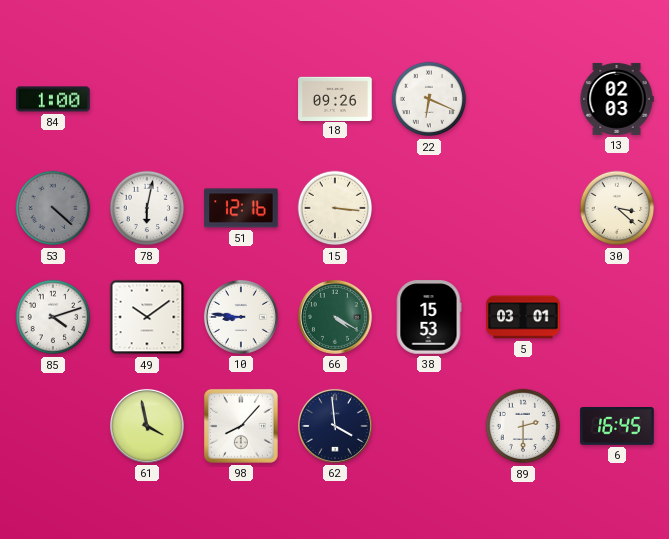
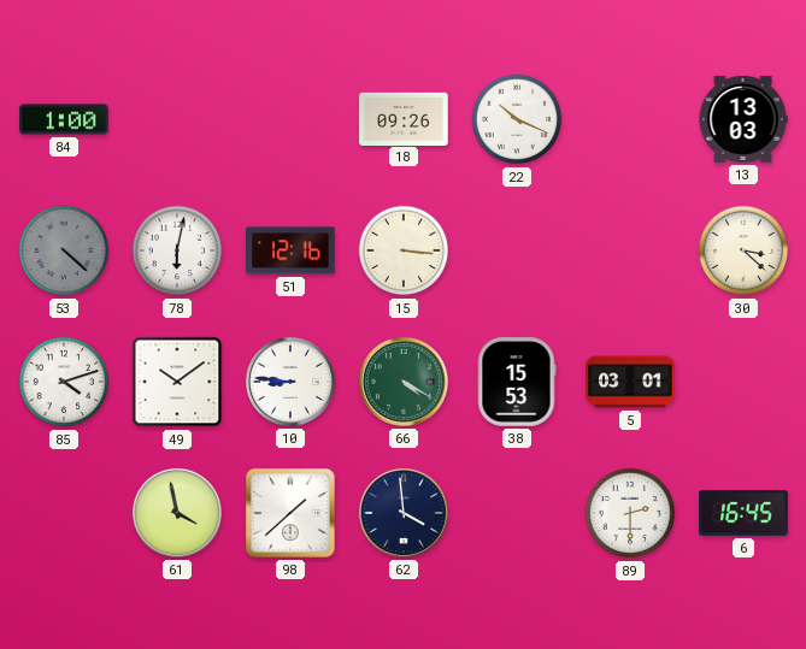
22: 6:19 -> 10:19 (517, 119)
13: 02:03 -> 13:03 (743, 119)
98: 8:07 -> 1:38 (290, 513)
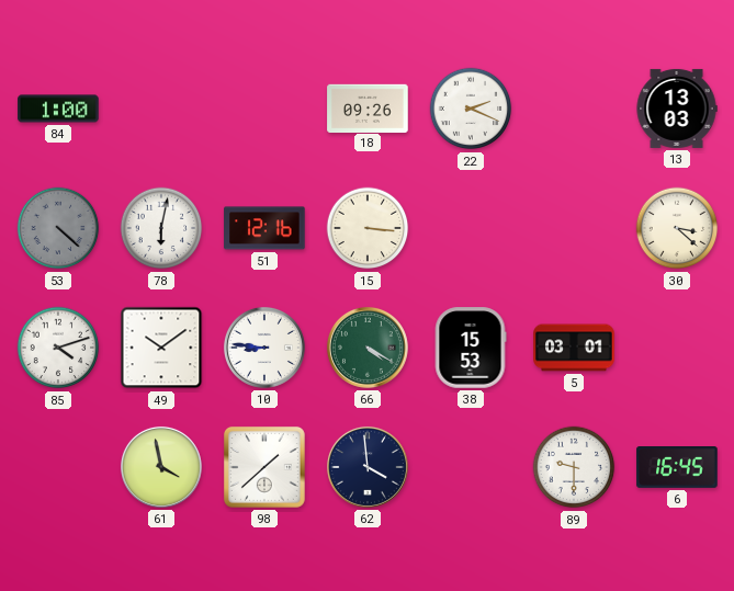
22: 10:19 -> 2:19 (471, 109)
89: 2:30 -> 9:30 (574, 467)
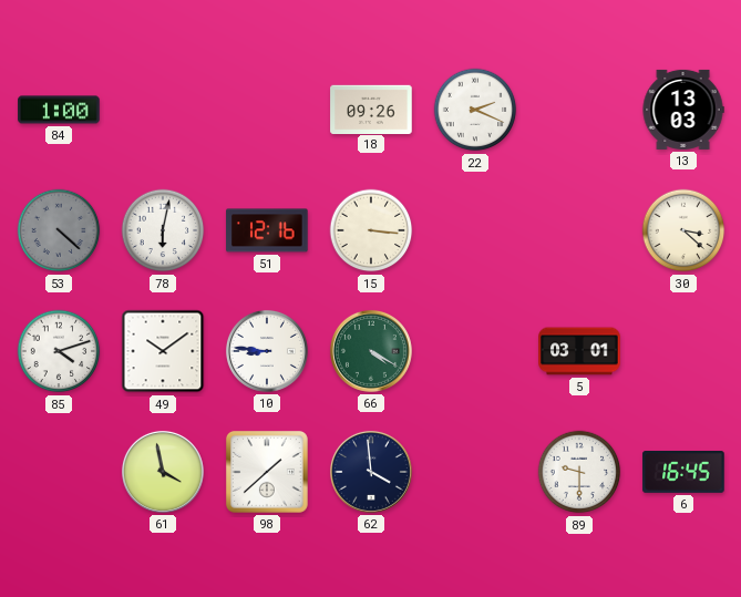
38: 15:53 -> none (471, 348)
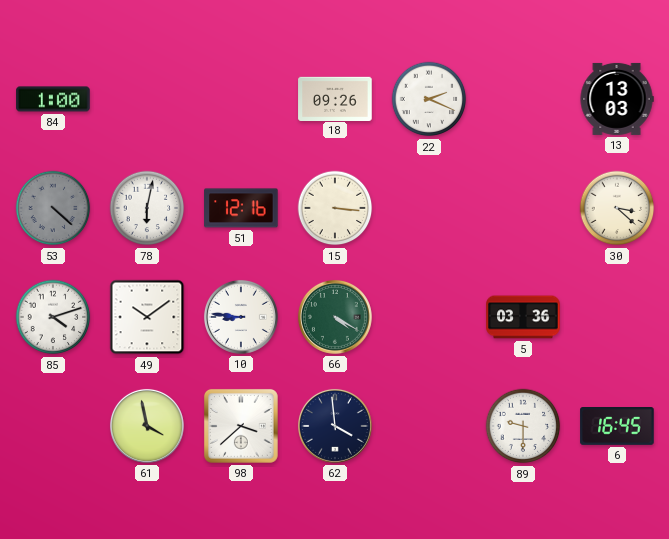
5: 03:01 -> 03:36 (523, 317)
98: 1:38 -> 3:38 (241, 426)
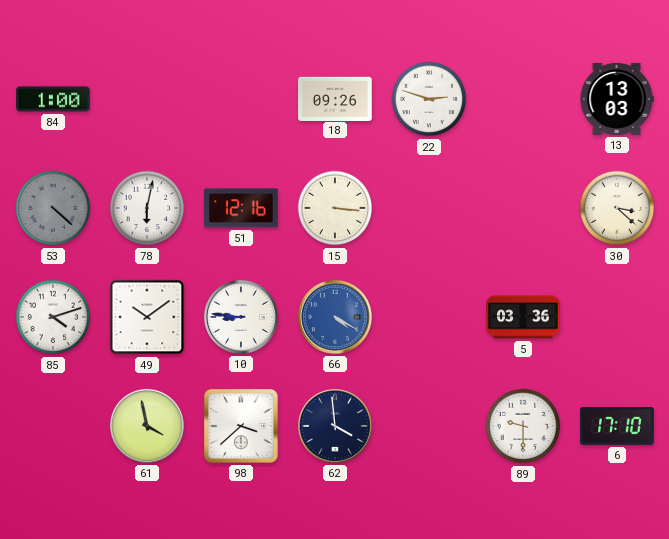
22: 2:19 -> 2:48 (429, 99)
66 dial: green -> blue (335, 317)
6: 16:45 -> 17:10 (617, 427)
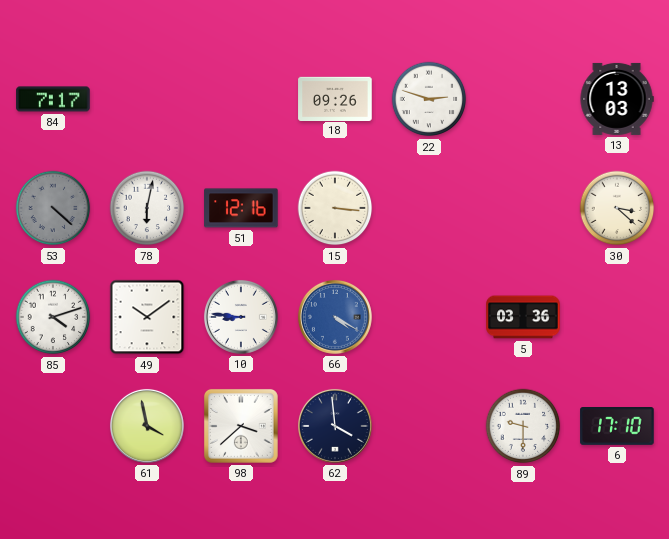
84: 1:00 -> 7:17 (53, 99)
